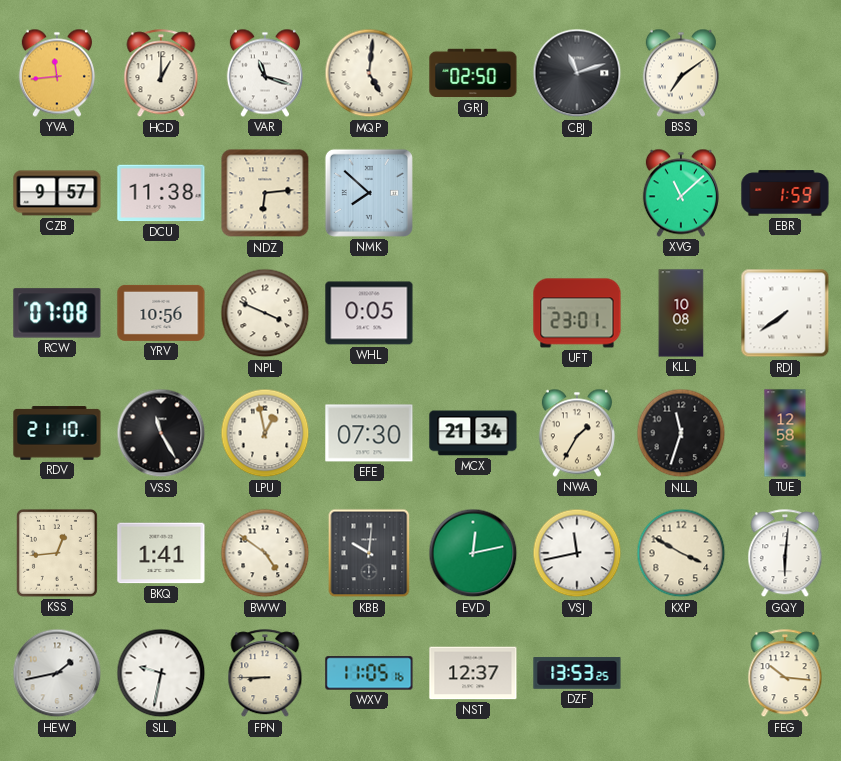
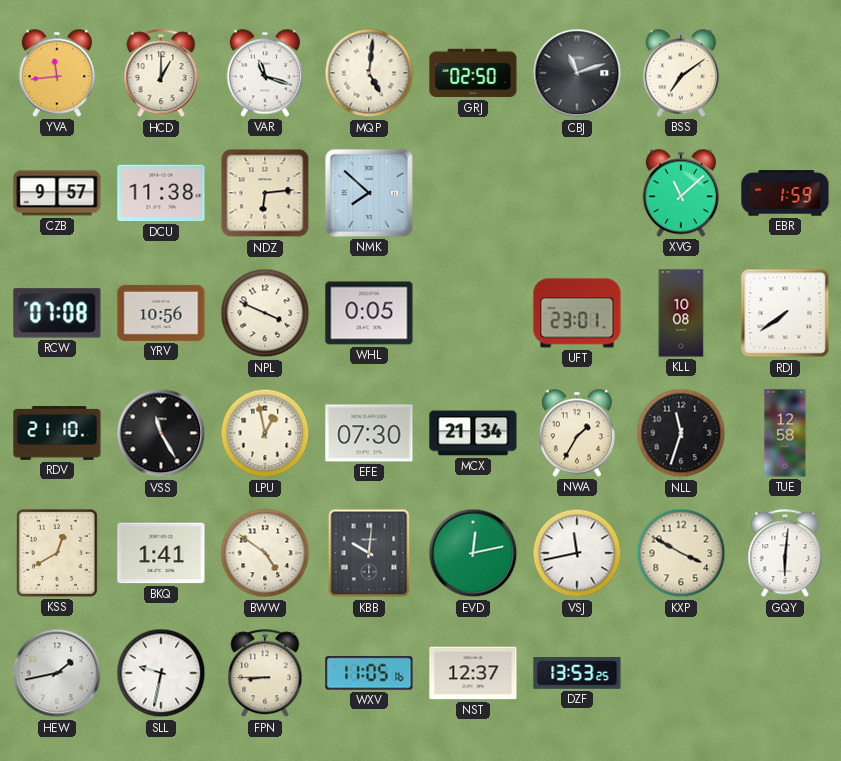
KSS: 12:44 -> 12:40 (57, 553)
FEG: 10:16 -> none (785, 674)
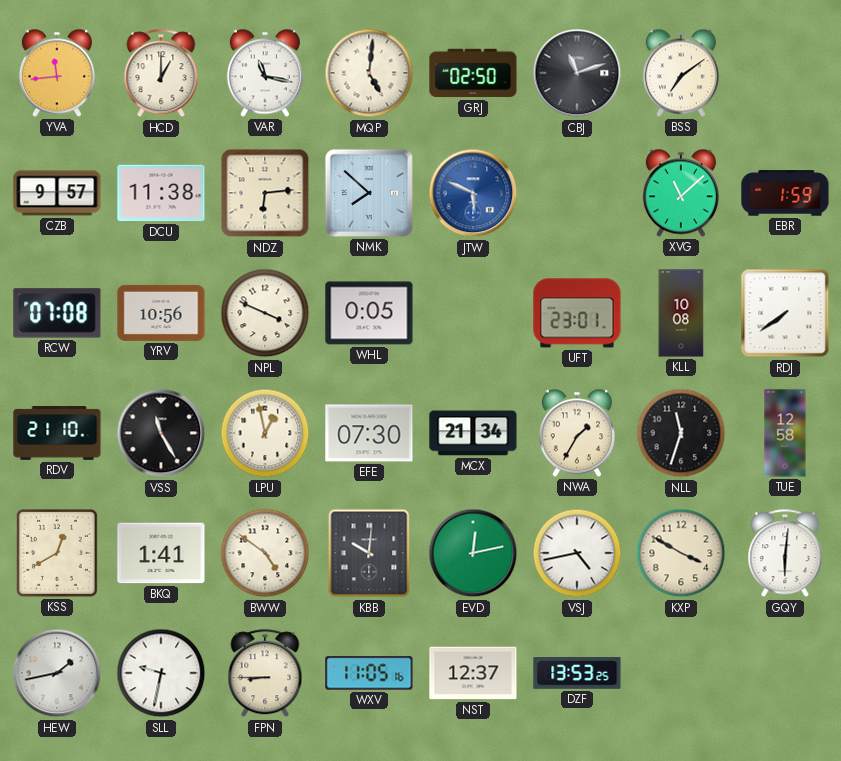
VAR: 11:18 -> 11:17 (265, 73)
JTW: none -> 5:49 (473, 193)
VSJ: 11:43 -> 4:43 (577, 553)
